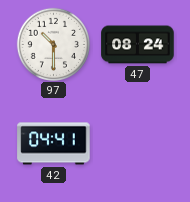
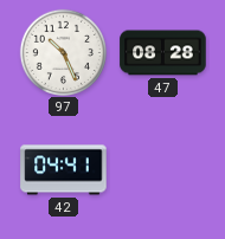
97: 10:30 -> 10:26 (63, 52)
47: 08:24 -> 08:28 (163, 53)
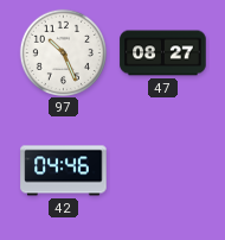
47: 08:28 -> 08:27 (163, 53)
42: 04:41 -> 04:46 (64, 171)
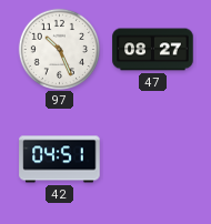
42: 04:46 -> 04:51 (60, 160)
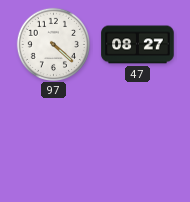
97: 10:26 -> 4:22 (53, 44)
42: 04:51 -> none (60, 160)
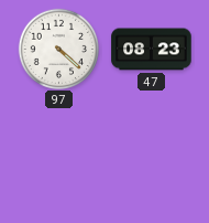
47: 08:27 -> 08:23 (152, 50)
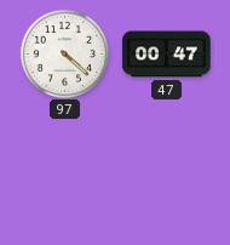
47: 08:23 -> 00:47 (167, 55)
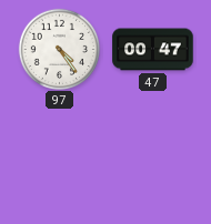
97: 4:22 -> 4:24 (59, 49)
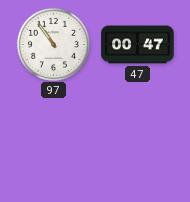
97: 4:24 -> 10:54 (53, 44)
